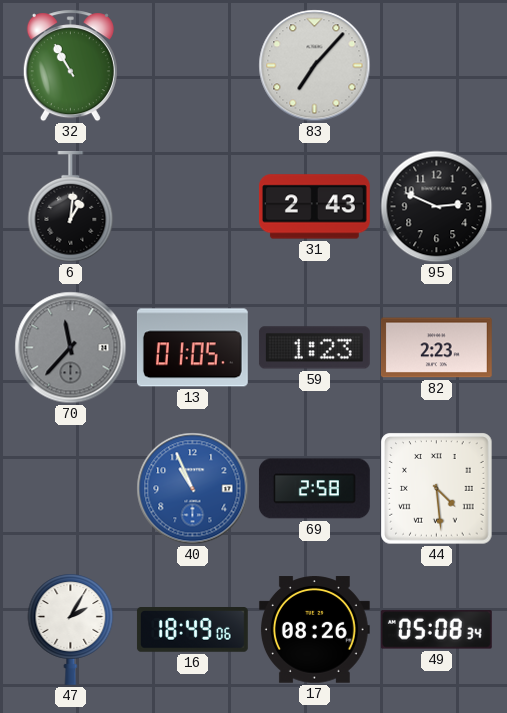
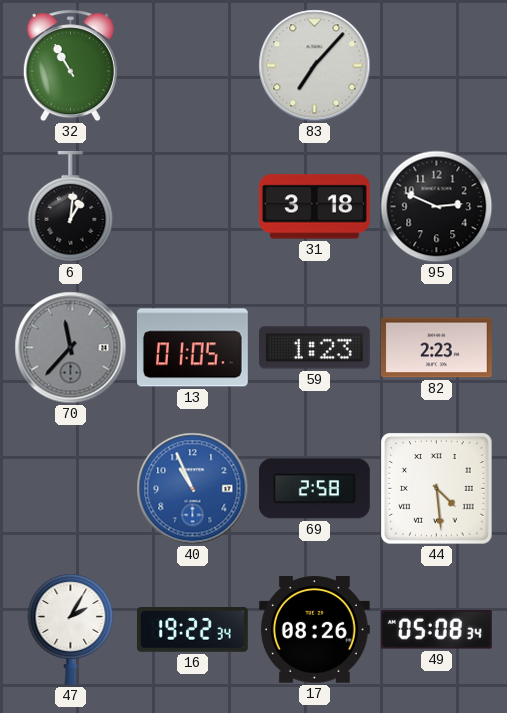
31: 2:43 -> 3:18 (314, 207)
16: 18:49 -> 19:22 (192, 630)
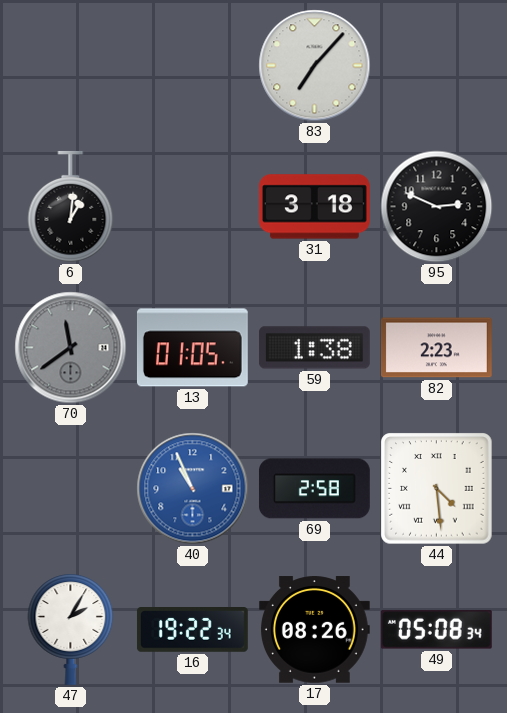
32: 10:55 -> none (70, 66)
70: 11:37 -> 11:39 (71, 348)
59: 1:23 -> 1:38 (314, 348)
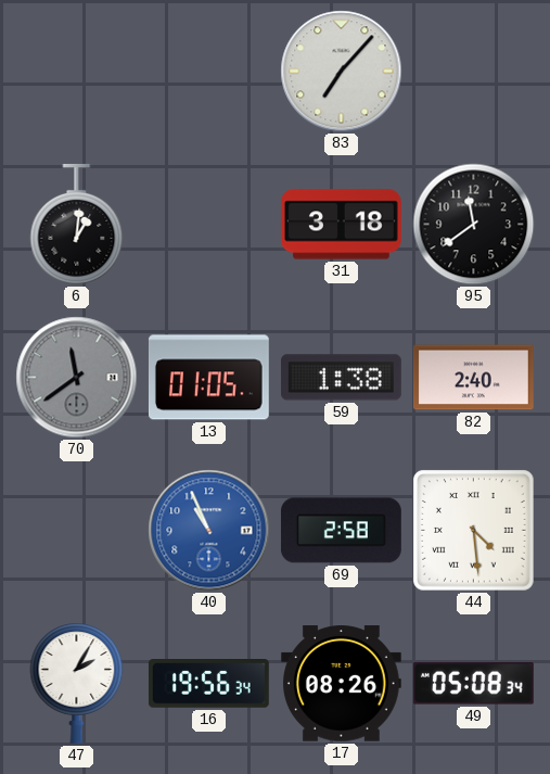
95: 2:49 -> 11:39 (474, 225)
82: 2:23 -> 2:40 (473, 378)
16: 19:22 -> 19:56 (208, 684)
